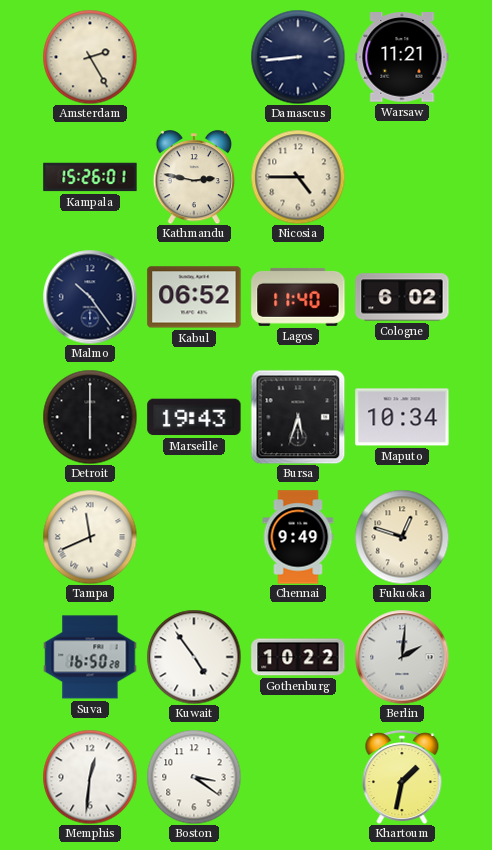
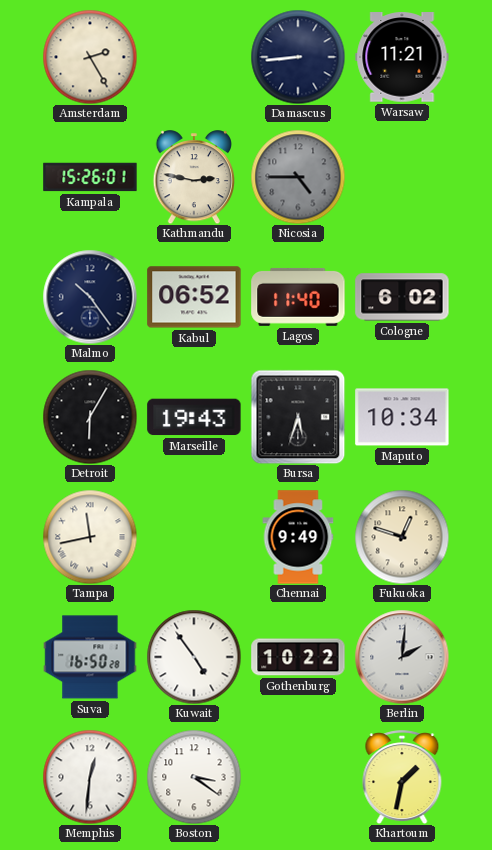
Nicosia dial: cream -> grey (298, 177)
Detroit: 6:00 -> 6:05 (90, 417)
Tampa: 11:41 -> 11:43 (90, 537)
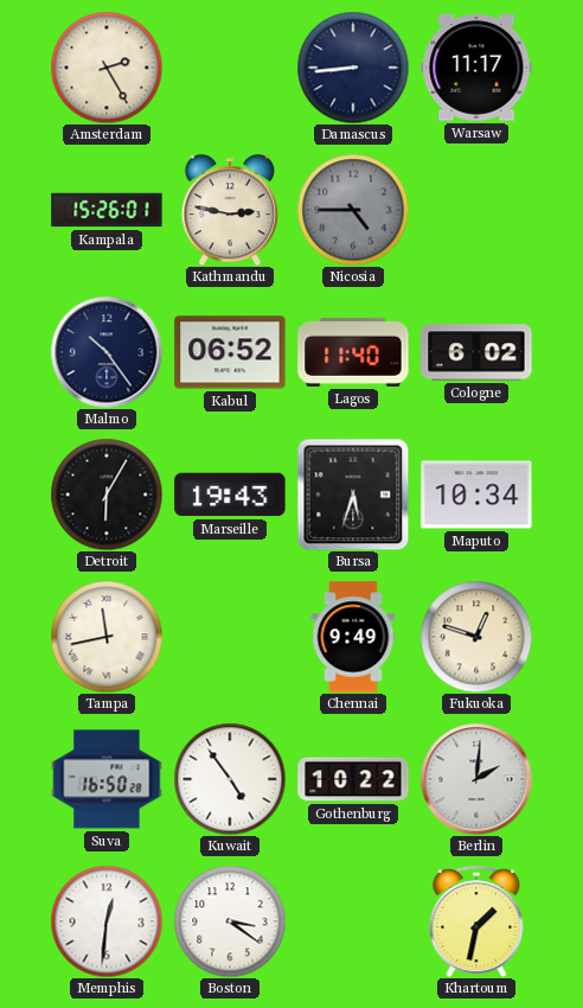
Warsaw: 11:21 -> 11:17 (476, 68)
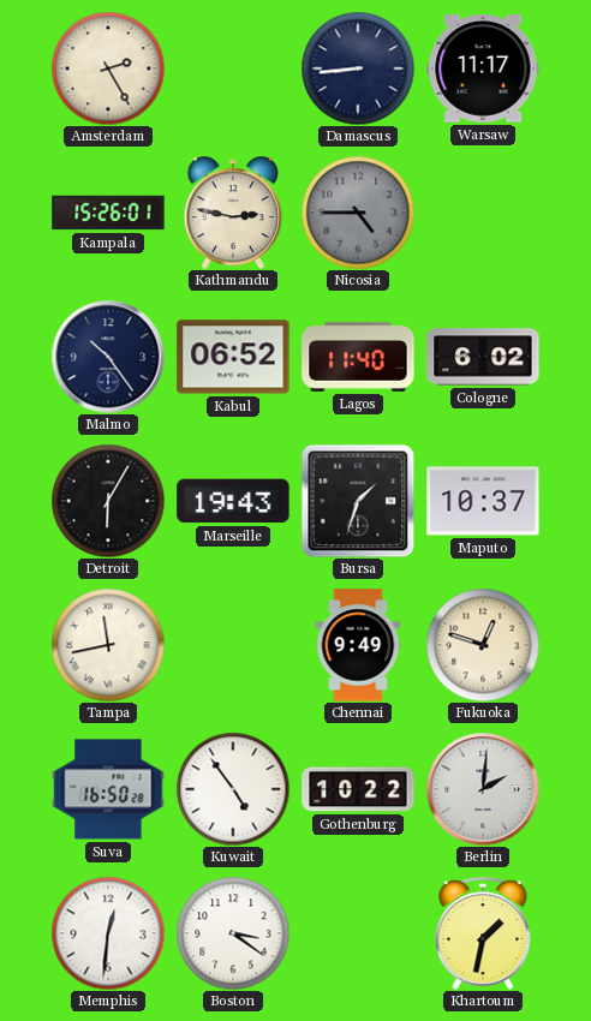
Bursa: 5:33 -> 1:33 (358, 501)
Maputo: 10:34 -> 10:37 (483, 501)
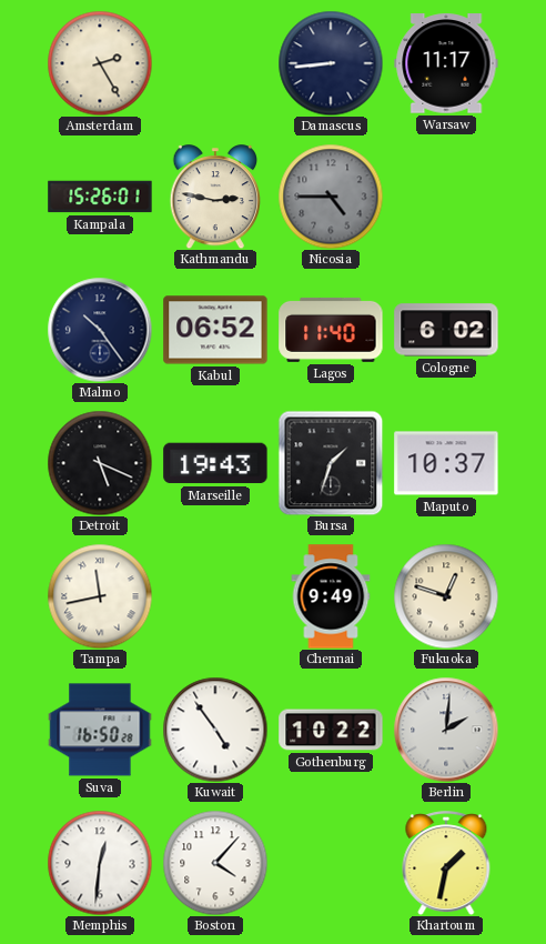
Detroit: 6:05 -> 5:19 (100, 463)
Boston: 3:21 -> 4:07 (215, 863)
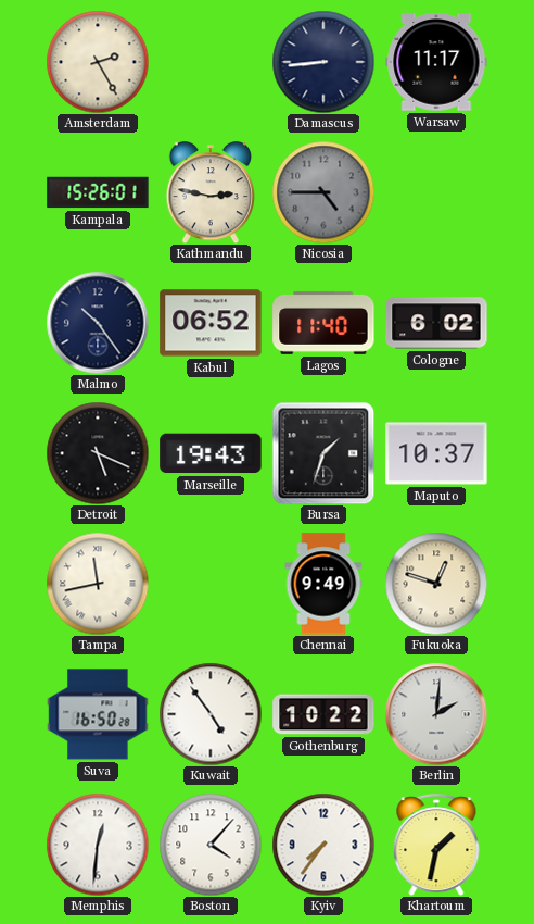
Kyiv: none -> 7:36 (323, 845)
